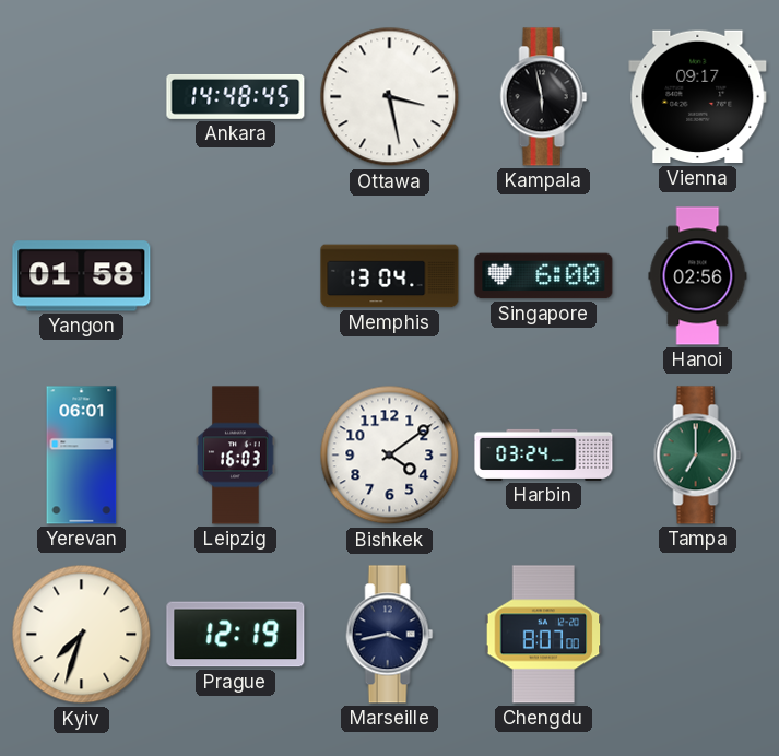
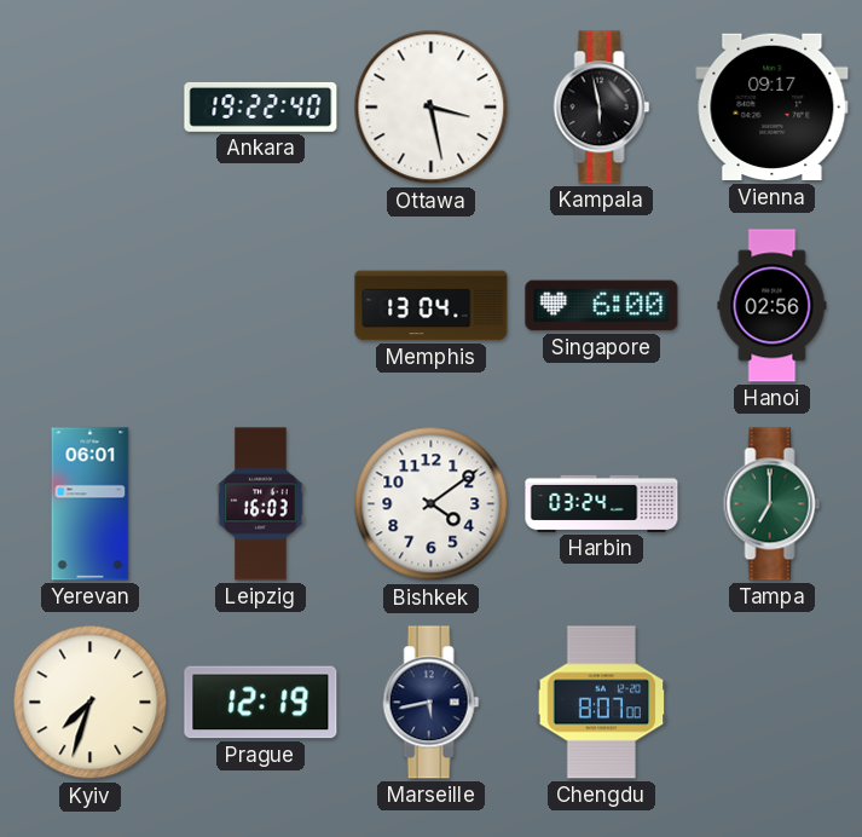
Ankara: 14:48 -> 19:22 (261, 106)
Yangon: 01:58 -> none (82, 276)
Marseille: 3:43 -> 5:43 (432, 703)
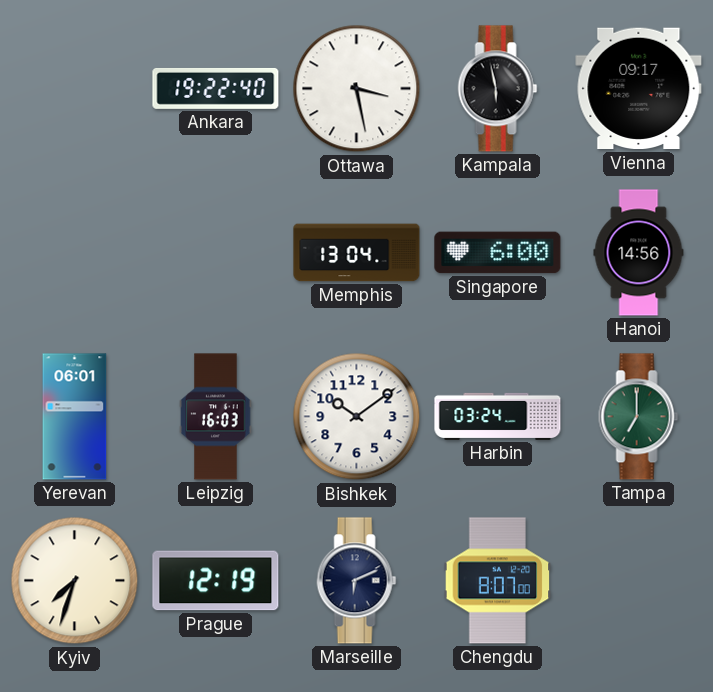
Hanoi: 02:56 -> 14:56 (639, 253)
Bishkek: 4:09 -> 10:09 (357, 417)
Marseille: 5:43 -> 6:11 (357, 581)
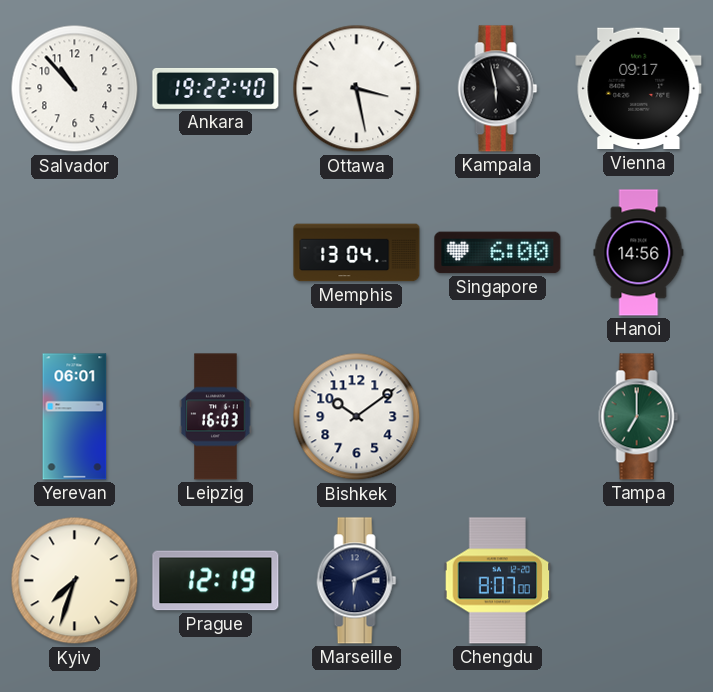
Salvador: none -> 10:53 (75, 89)
Harbin: 03:24 -> none (498, 416)
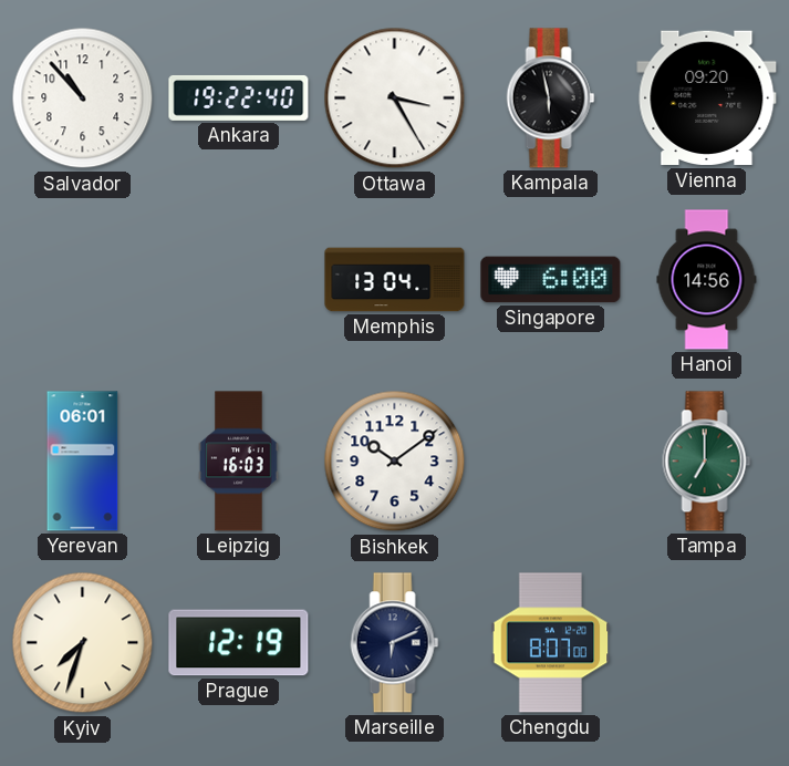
Ottawa: 3:28 -> 3:25 (395, 99)
Vienna: 09:17 -> 09:20 (707, 99)
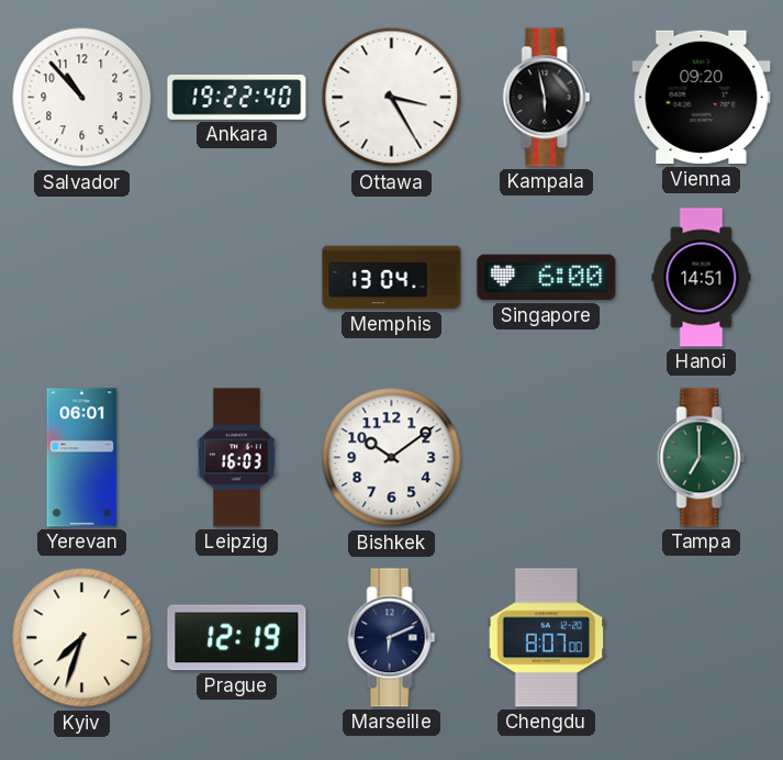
Hanoi: 14:56 -> 14:51 (702, 278)
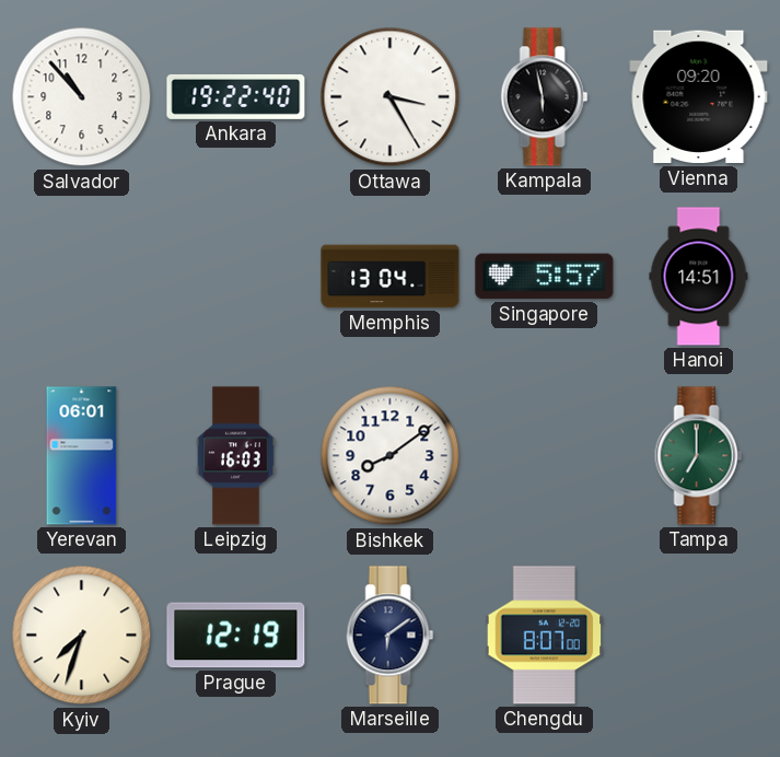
Singapore: 6:00 -> 5:57 (545, 277)
Bishkek: 10:09 -> 8:09 (391, 456)
Marseille: 6:11 -> 6:09 (391, 636)
